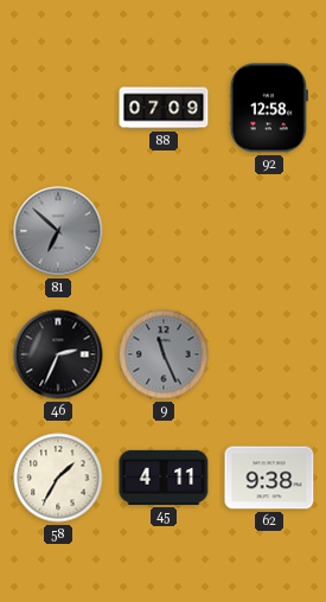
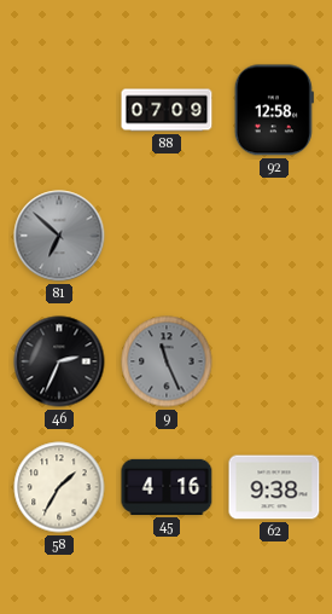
45: 4:11 -> 4:16 (167, 487)
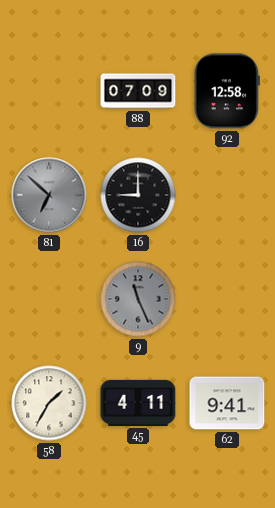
16: none -> 9:00 (138, 195)
46: 2:34 -> none (59, 361)
45: 4:16 -> 4:11 (138, 403)
62: 9:38 -> 9:41 (227, 403)
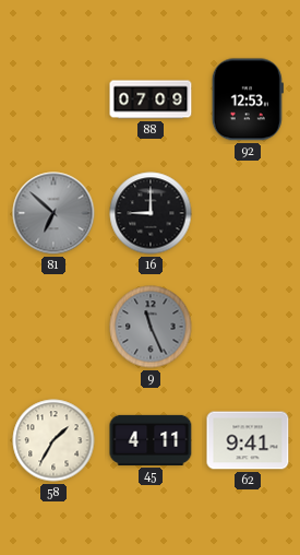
92: 12:58 -> 12:53 (248, 99)
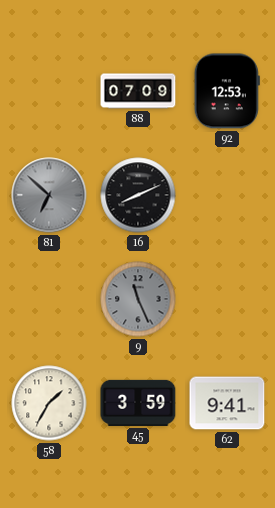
16: 9:00 -> 8:11 (138, 195)
45: 4:11 -> 3:59 (138, 403)
